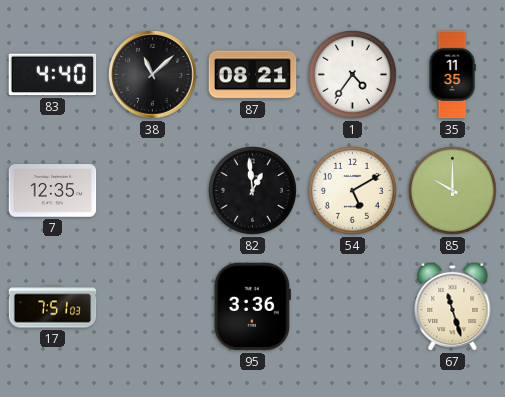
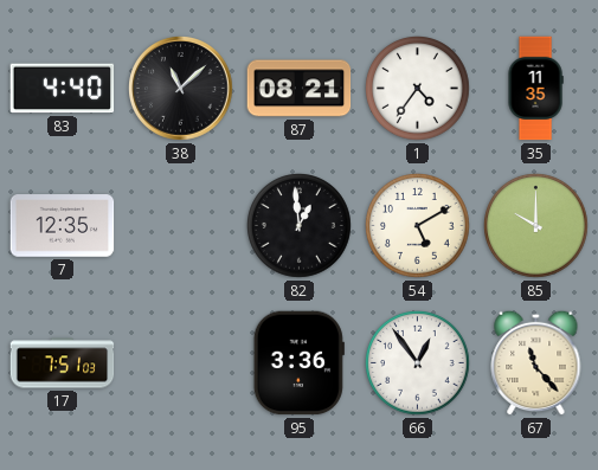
66: none -> 12:54 (418, 363)
67: 11:27 -> 11:23 (536, 362)
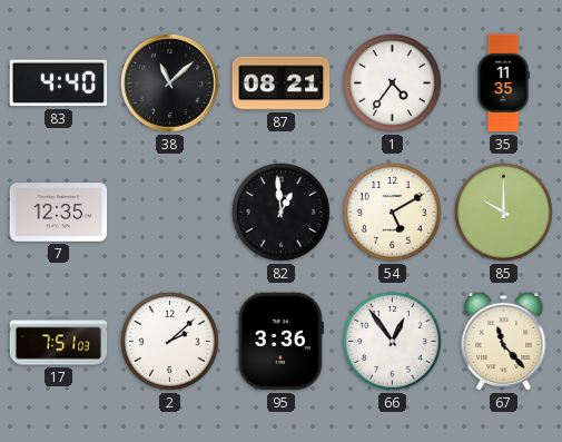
2: none -> 2:08 (170, 342)
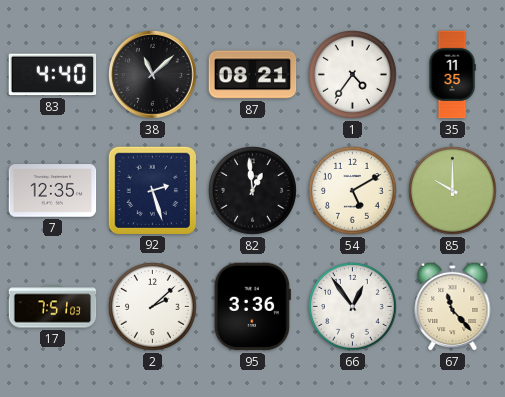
92: none -> 2:27 (152, 190)
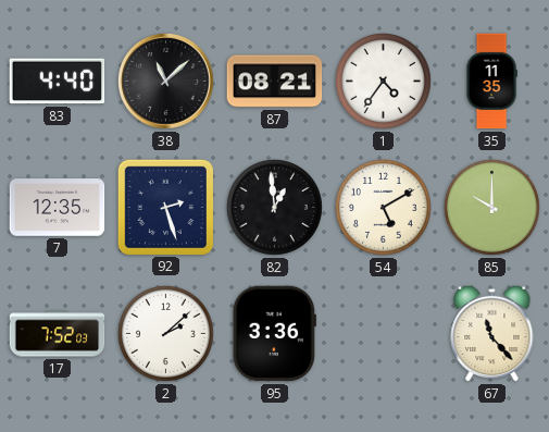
17: 7:51 -> 7:52 (58, 334)
66: 12:54 -> none (353, 307)
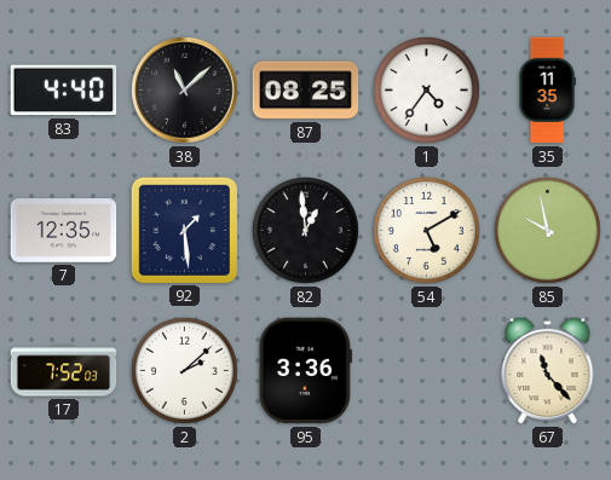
87: 08:21 -> 08:25 (306, 91)
92: 2:27 -> 1:29 (184, 230)
85: 10:00 -> 9:58 (548, 231)
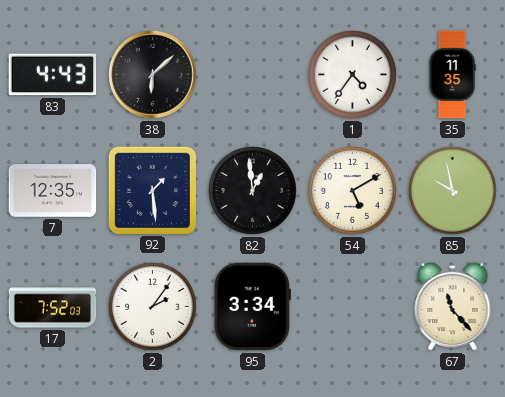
83: 4:40 -> 4:43 (53, 75)
38: 11:08 -> 6:08 (153, 75)
87: 08:25 -> none (306, 91)
2: 2:08 -> 2:06 (153, 307)
95: 3:36 -> 3:34 (252, 307)
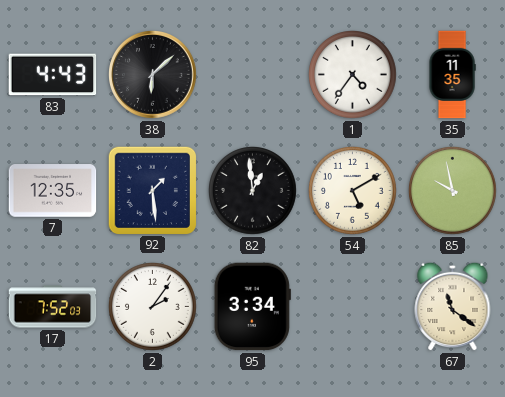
67: 11:23 -> 11:21 (453, 306)
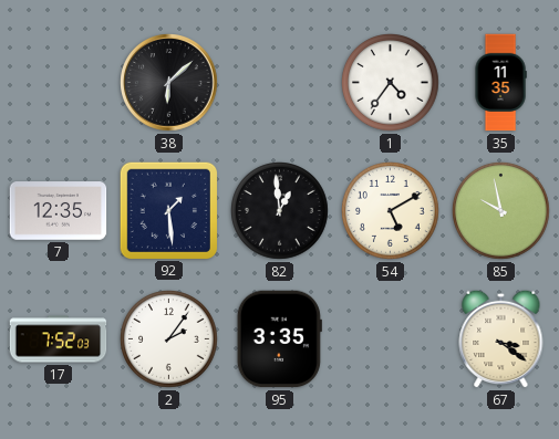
83: 4:43 -> none (53, 75)
95: 3:34 -> 3:35 (279, 339)
67: 11:21 -> 3:21 (501, 338)
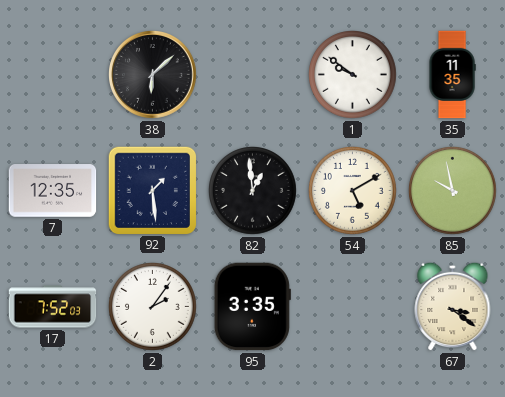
1: 4:36 -> 9:51 (353, 75)
